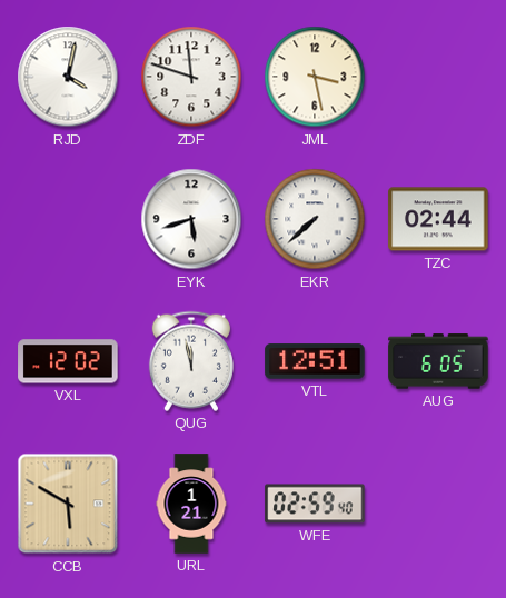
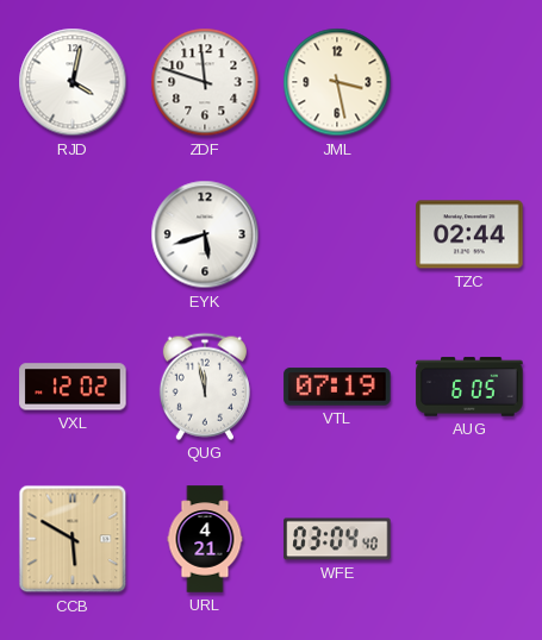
EKR: 7:38 -> none (315, 219)
VTL: 12:51 -> 07:19 (337, 387)
URL: 1:21 -> 4:21 (205, 539)
WFE: 02:59 -> 03:04 (337, 539)
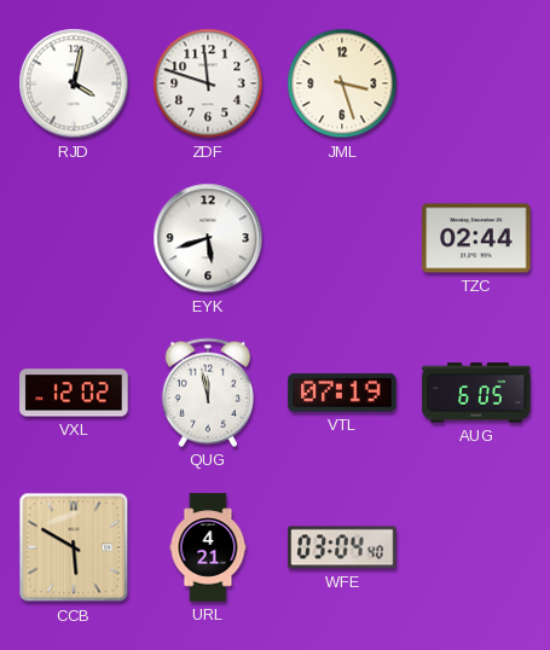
JML: 3:28 -> 3:27 (342, 83)
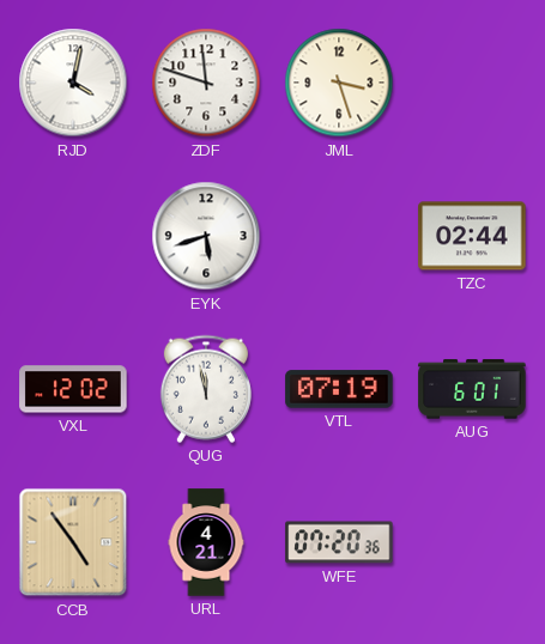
AUG: 6:05 -> 6:01 (472, 389)
CCB: 5:50 -> 4:54 (73, 542)
WFE: 03:04 -> 07:20 (339, 542)
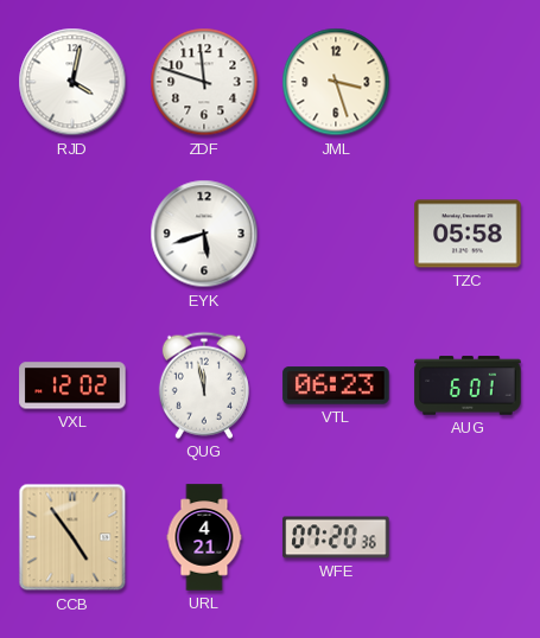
TZC: 02:44 -> 05:58 (468, 234)
VTL: 07:19 -> 06:23 (336, 385)
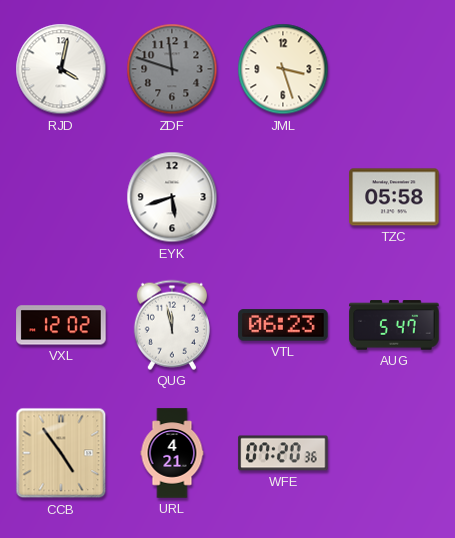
ZDF dial: white -> grey (172, 69)
AUG: 6:01 -> 5:47 (394, 325)
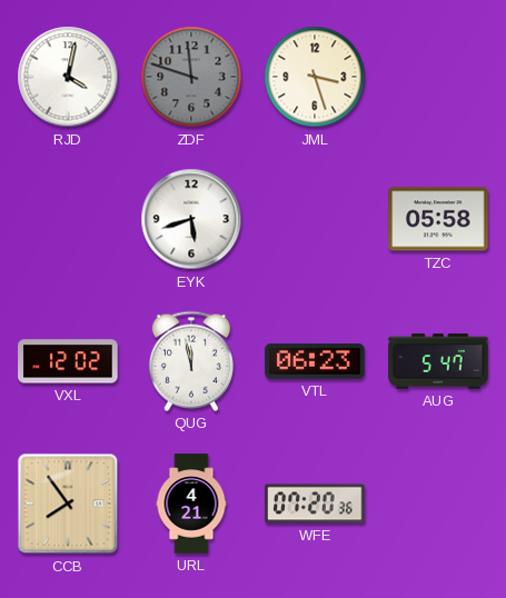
CCB: 4:54 -> 7:54 (68, 504)
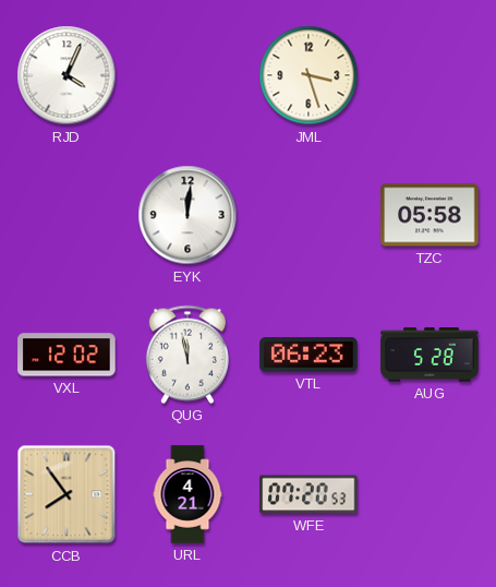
RJD: 4:02 -> 4:04 (66, 75)
ZDF: 11:48 -> none (191, 77)
EYK: 5:42 -> 12:01 (187, 215)
AUG: 5:47 -> 5:28 (430, 355)
WFE: 07:20:36 -> 07:20:53 (309, 494)
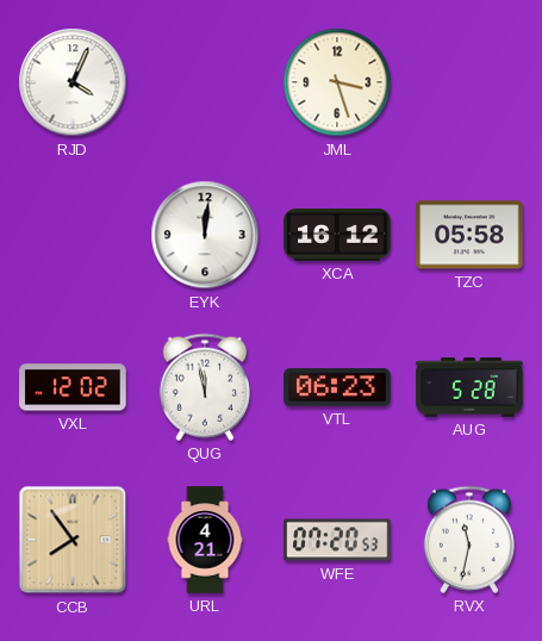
XCA: none -> 16:12 (337, 235)
RVX: none -> 11:32 (469, 540)
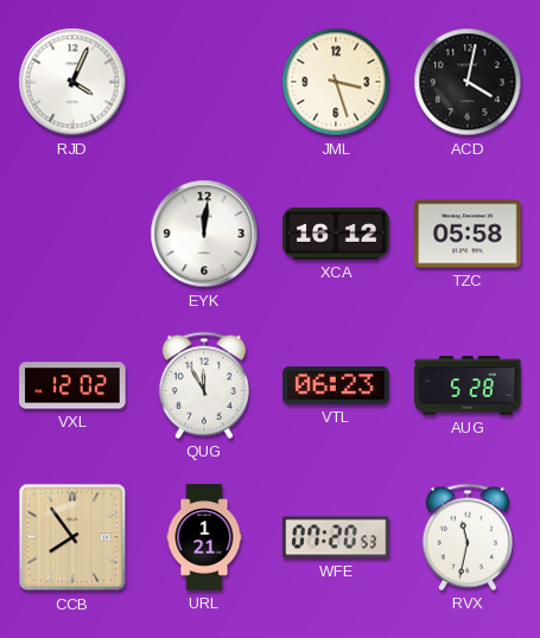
ACD: none -> 4:02 (468, 82)
QUG: 11:58 -> 11:55 (204, 385)
URL: 4:21 -> 1:21 (204, 537)
